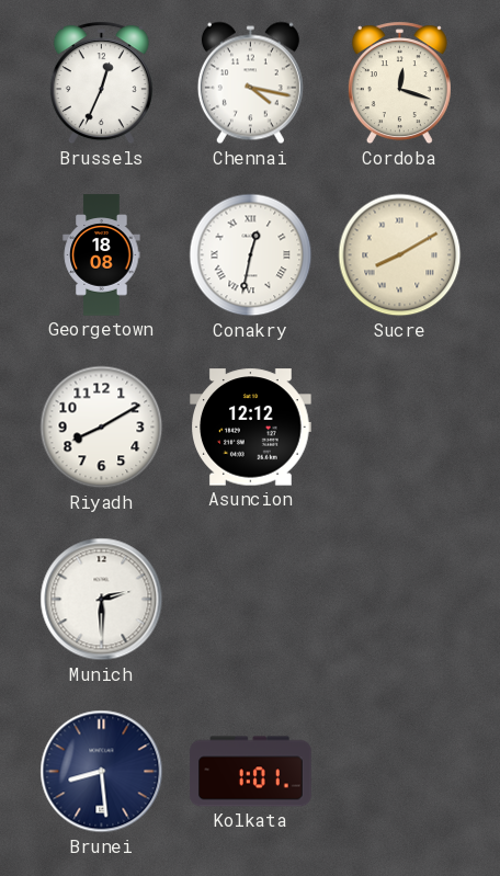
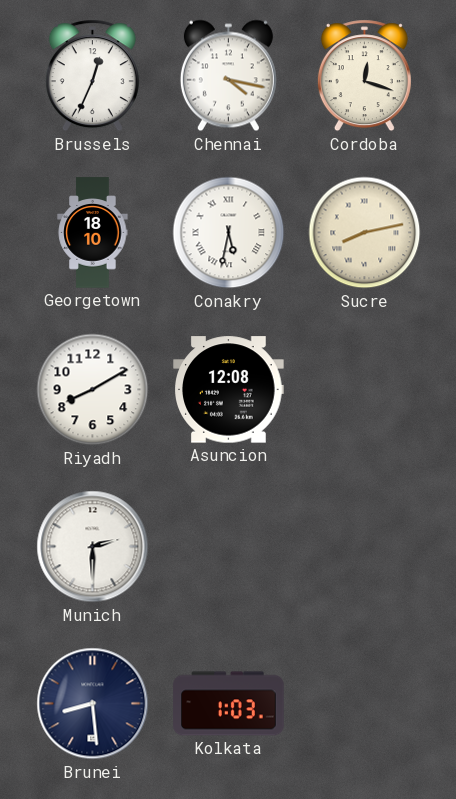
Georgetown: 18:08 -> 18:10 (93, 233)
Conakry: 12:32 -> 5:32 (229, 233)
Sucre: 8:10 -> 8:13 (365, 233)
Asuncion: 12:12 -> 12:08 (229, 390)
Kolkata: 1:01 -> 1:03 (229, 704)
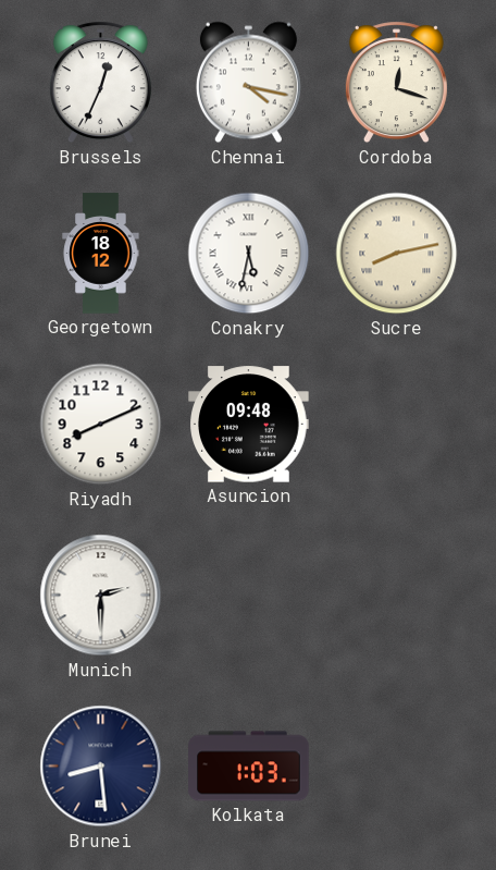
Georgetown: 18:10 -> 18:12 (101, 254)
Riyadh: 8:10 -> 8:11 (101, 425)
Asuncion: 12:08 -> 09:48 (249, 425)
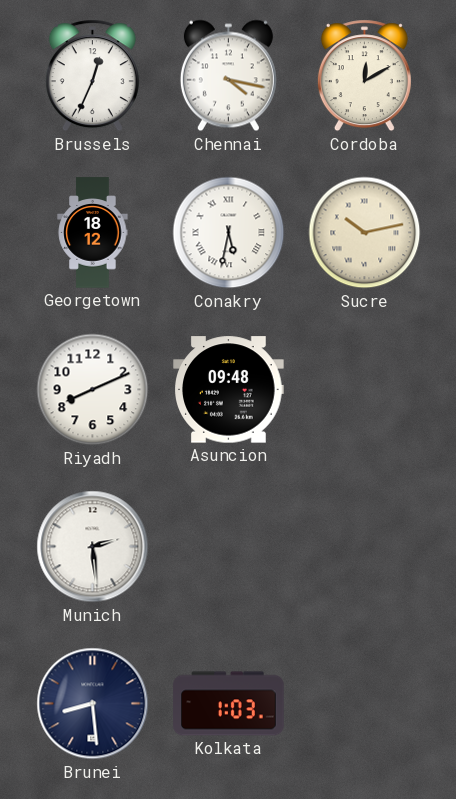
Cordoba: 12:18 -> 12:10 (364, 76)
Sucre: 8:13 -> 10:13 (365, 233)
Munich: 2:30 -> 2:29 (93, 547)
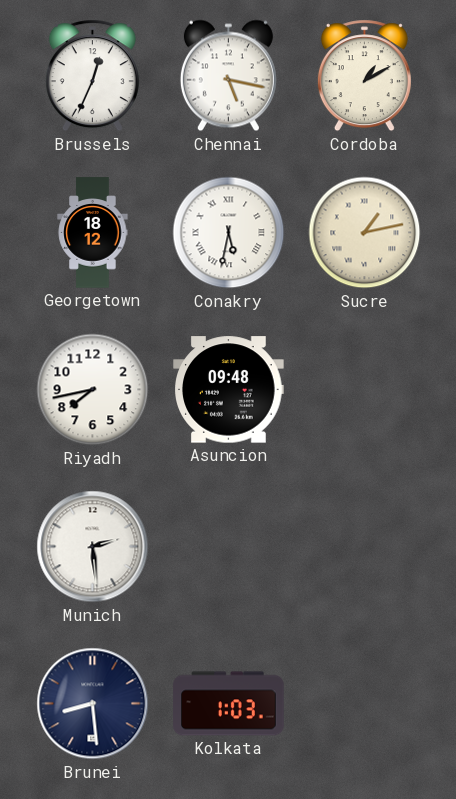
Chennai: 4:17 -> 5:17 (228, 76)
Cordoba: 12:10 -> 1:10 (364, 76)
Sucre: 10:13 -> 1:13 (365, 233)
Riyadh: 8:11 -> 7:43 (93, 390)
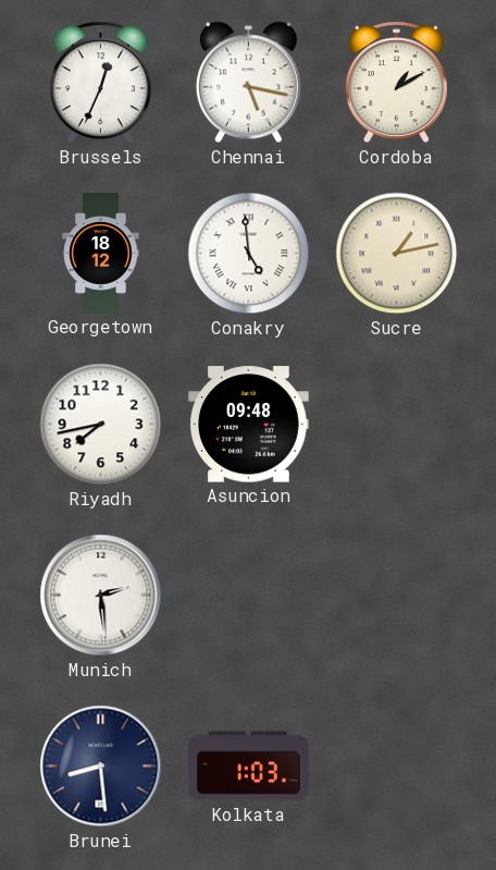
Conakry: 5:32 -> 4:59 (249, 254)
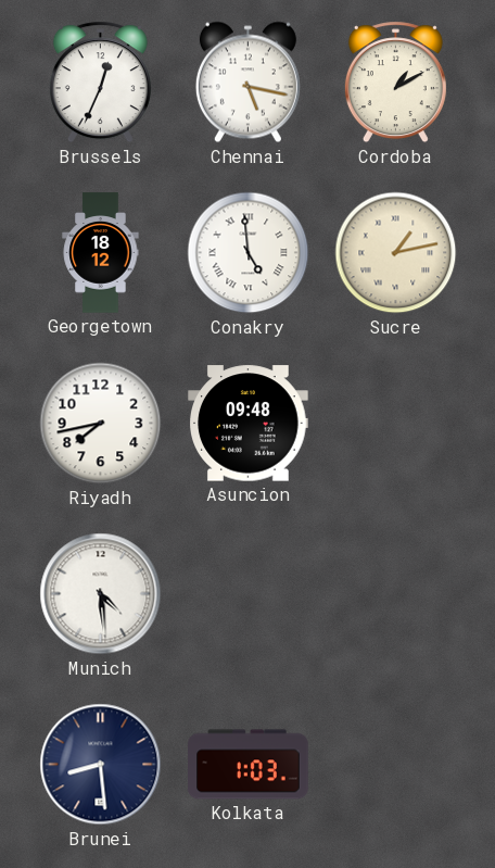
Munich: 2:29 -> 4:29 (101, 594)
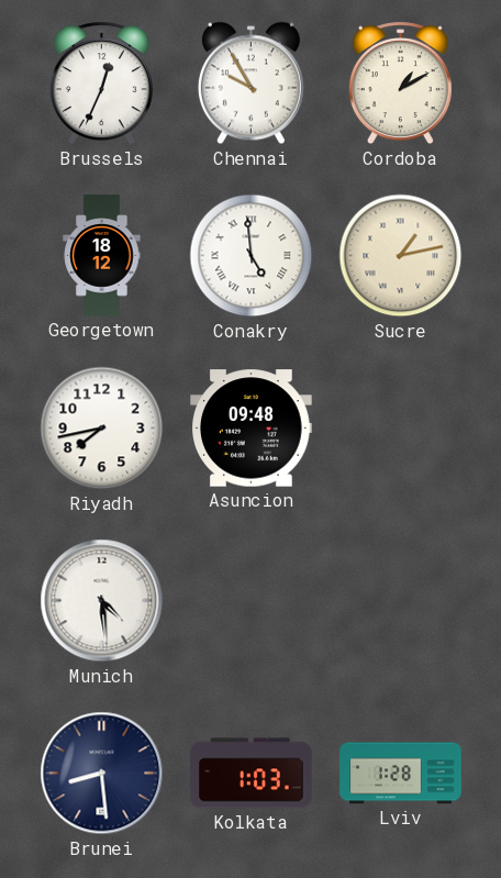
Chennai: 5:17 -> 9:55 (250, 84)
Lviv: none -> 1:28 (401, 774)
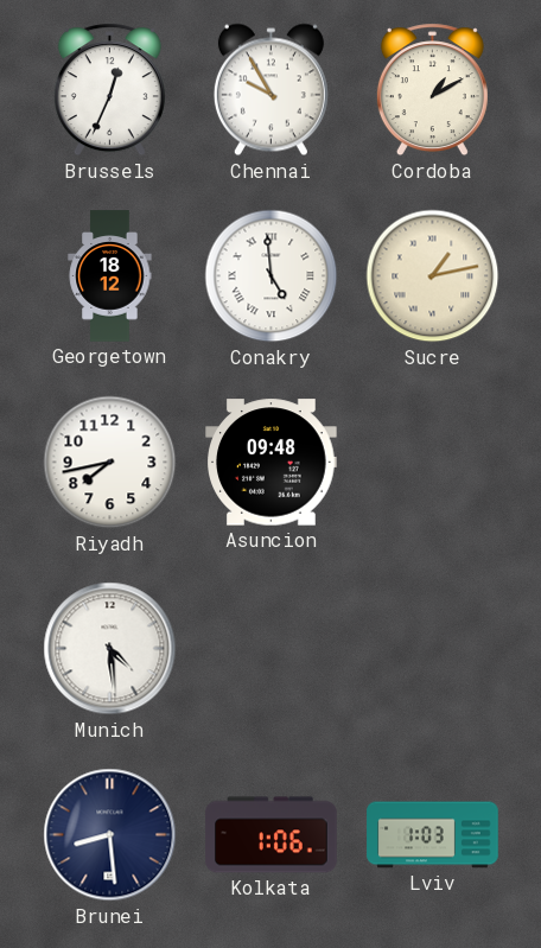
Kolkata: 1:03 -> 1:06 (272, 835)
Lviv: 1:28 -> 1:03 (433, 835)
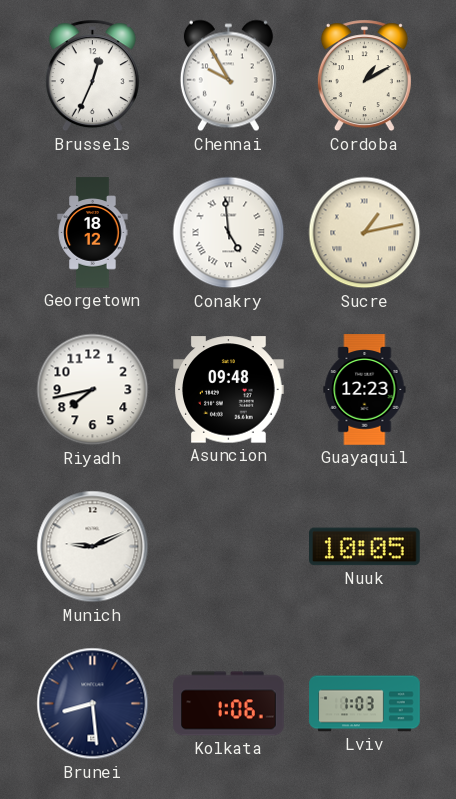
Guayaquil: none -> 12:23 (365, 390)
Munich: 4:29 -> 9:11 (93, 547)
Nuuk: none -> 10:05 (365, 547)
